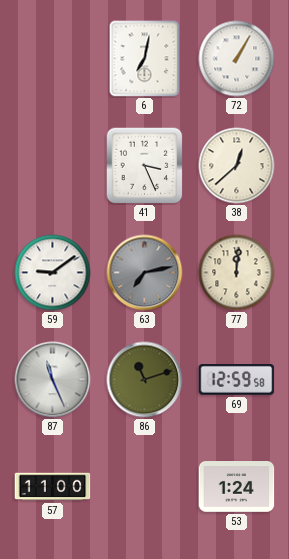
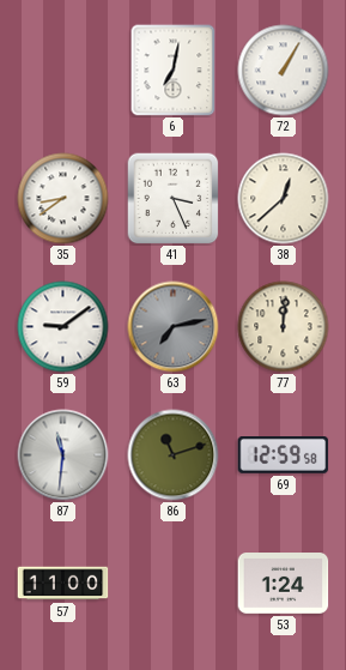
35: none -> 8:39 (63, 199)
87: 11:26 -> 11:31 (63, 455)
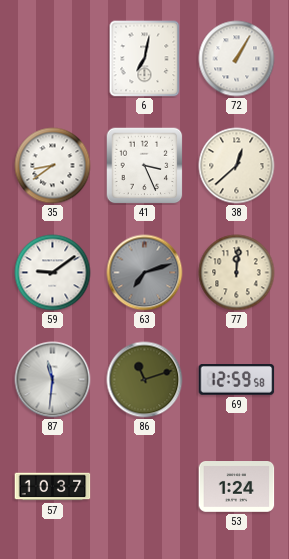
63: 7:13 -> 7:12 (145, 273)
57: 11:00 -> 10:37 (53, 487)
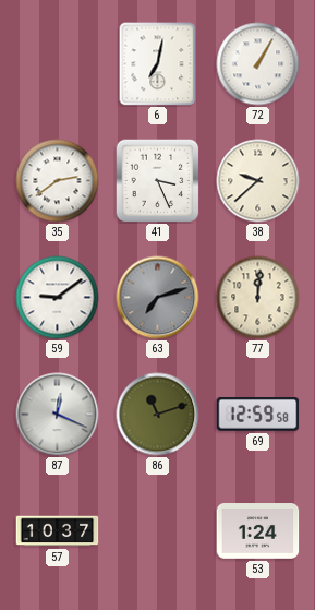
35: 8:39 -> 2:39 (58, 181)
38: 12:38 -> 9:38 (258, 181)
87: 11:31 -> 12:19 (58, 415)
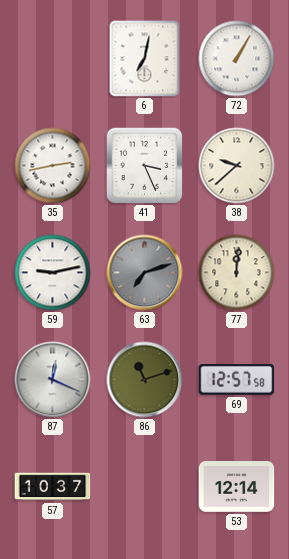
35: 2:39 -> 2:43 (53, 166)
59: 9:09 -> 9:13 (53, 273)
69: 12:59 -> 12:57 (237, 380)
53: 1:24 -> 12:14 (237, 487)
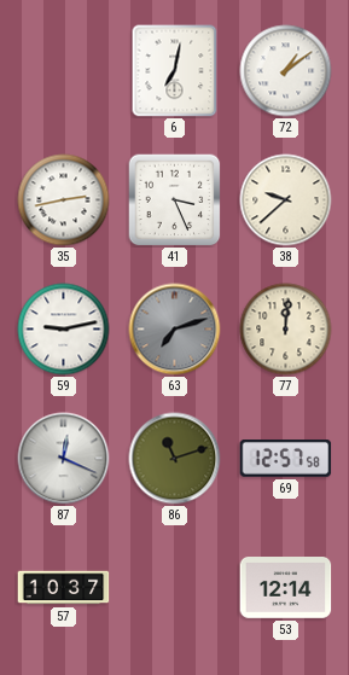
72: 1:05 -> 1:09 (286, 71)
